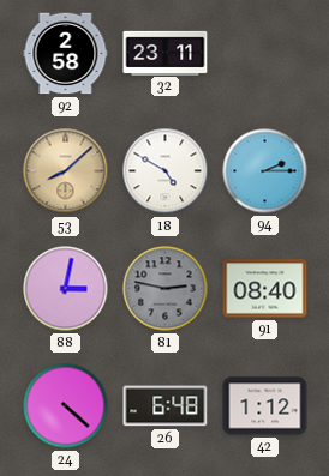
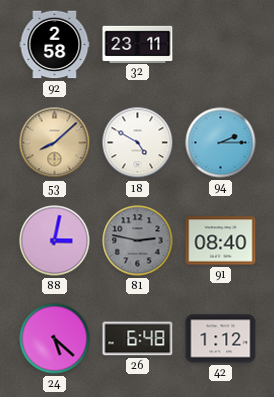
24: 4:22 -> 5:22 (55, 339)
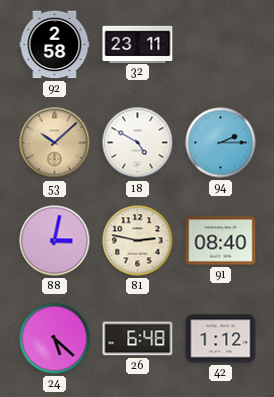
53: 8:08 -> 10:08 (55, 143)
81 dial: grey -> cream (138, 241)
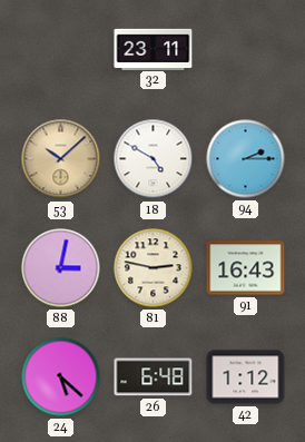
92: 2:58 -> none (55, 45)
91: 08:40 -> 16:43 (246, 268)
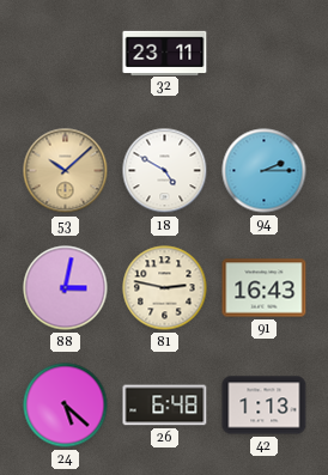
42: 1:12 -> 1:13 (265, 406)
